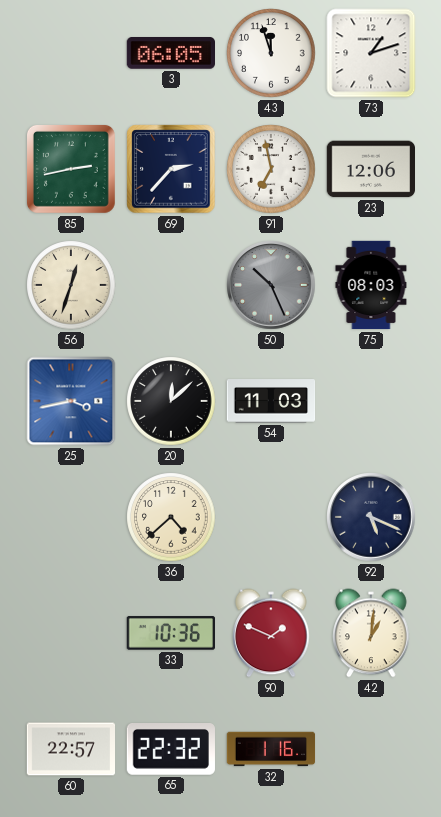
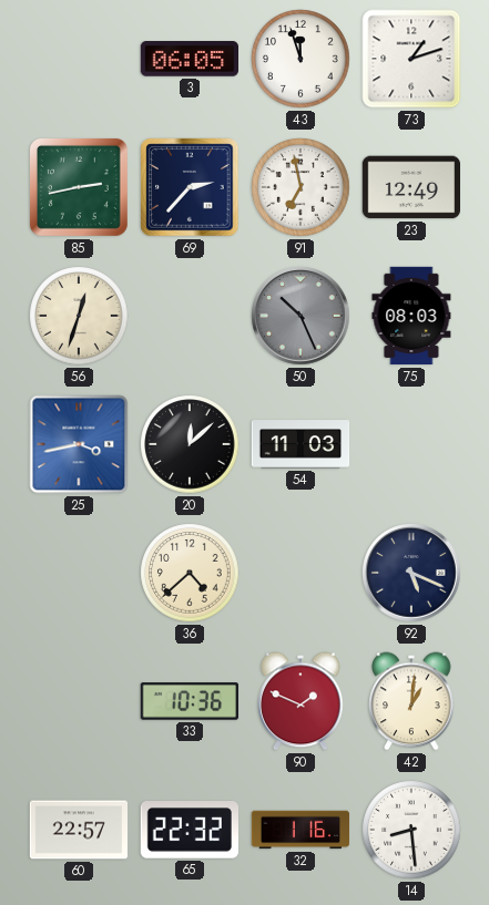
23: 12:06 -> 12:49 (410, 187)
14: none -> 8:29 (411, 830)
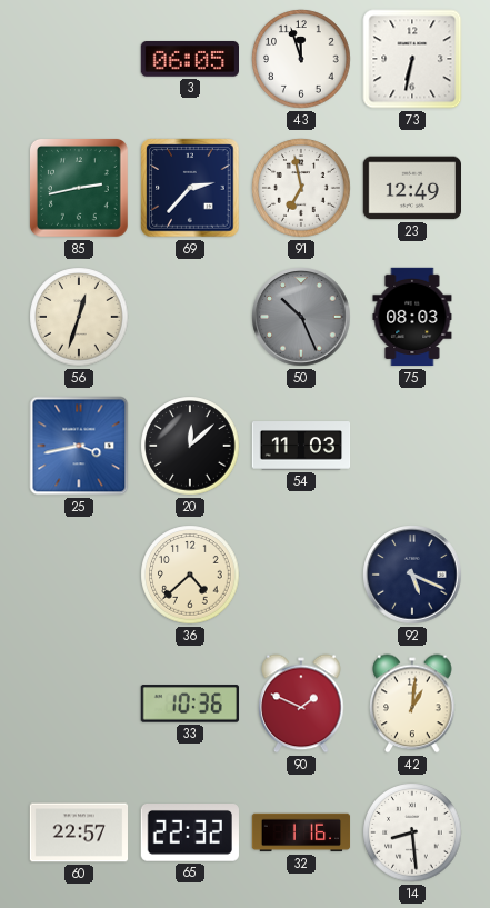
73: 1:12 -> 6:32 (412, 59)
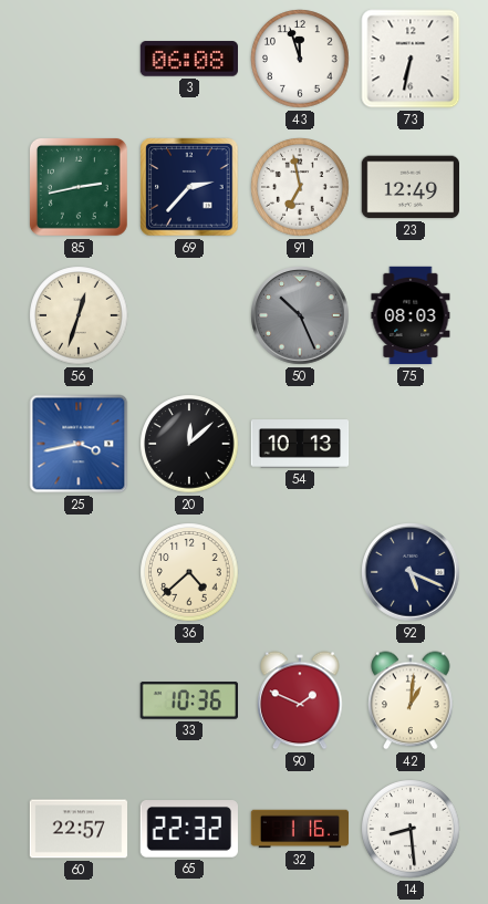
3: 06:05 -> 06:08 (188, 60)
54: 11:03 -> 10:13 (300, 444)
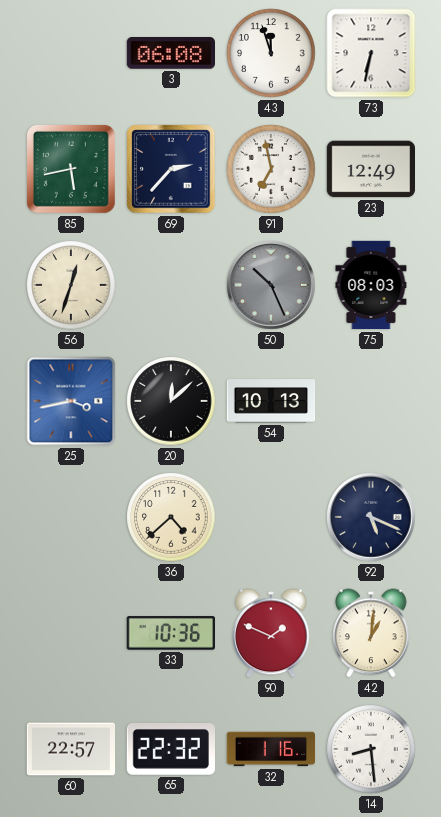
85: 2:43 -> 5:43 (71, 169)
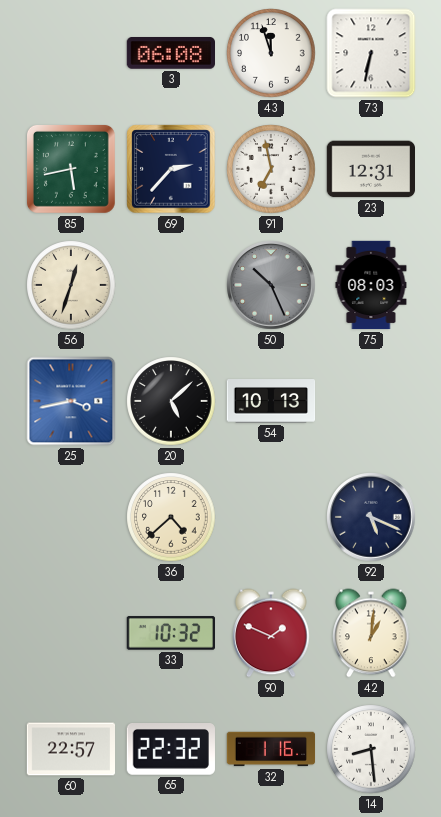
23: 12:49 -> 12:31 (370, 169)
20: 12:08 -> 5:08 (171, 401)
33: 10:36 -> 10:32 (170, 633)
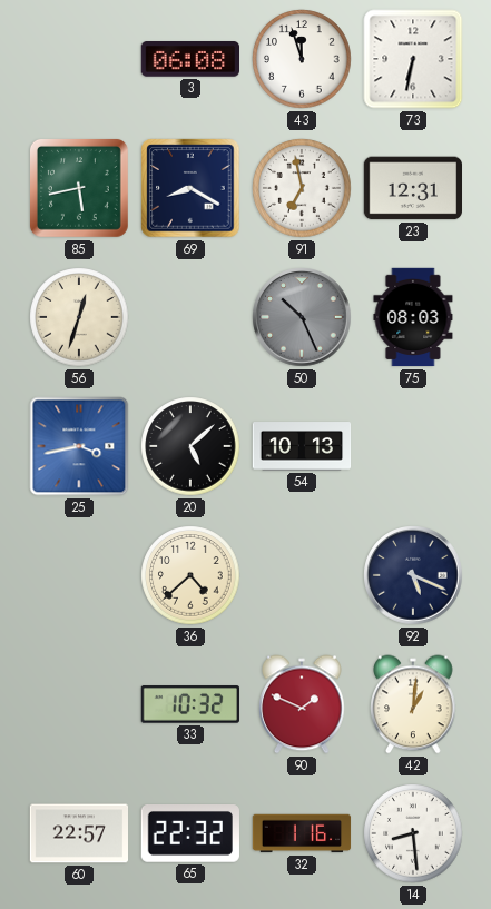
69: 2:37 -> 8:20 (190, 188)
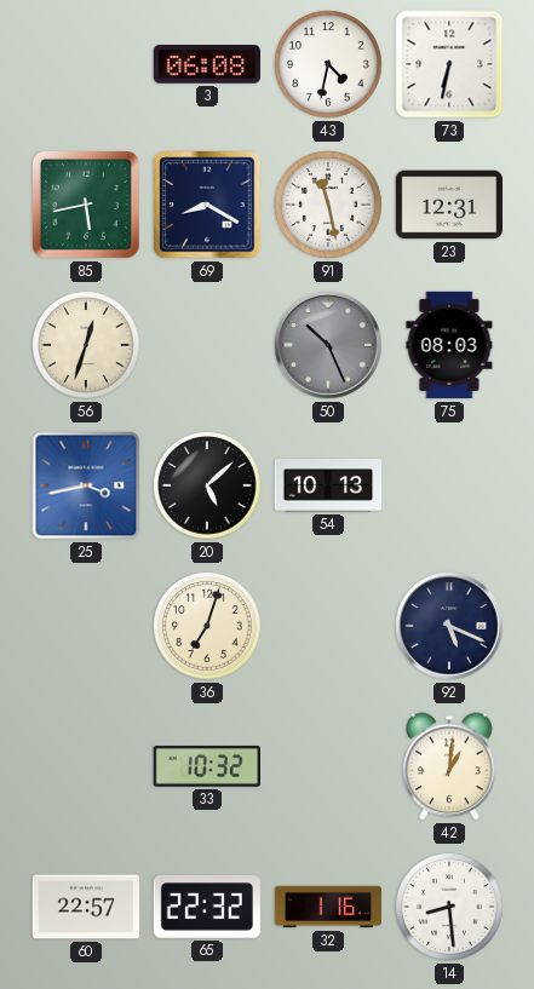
43: 11:57 -> 4:32 (328, 64)
91: 6:58 -> 11:28 (328, 205)
36: 4:38 -> 7:03 (207, 626)
90: 1:49 -> none (302, 704)
